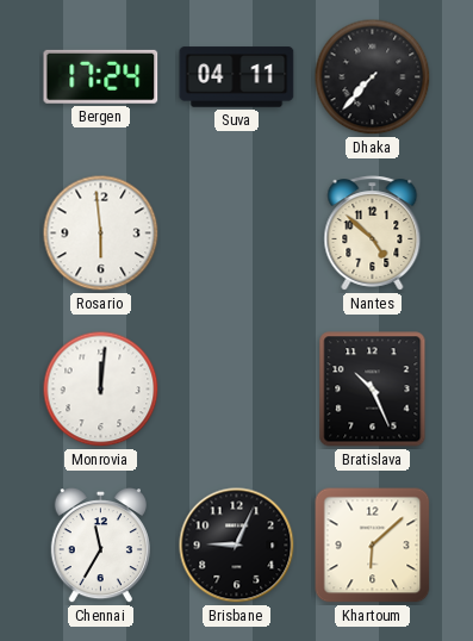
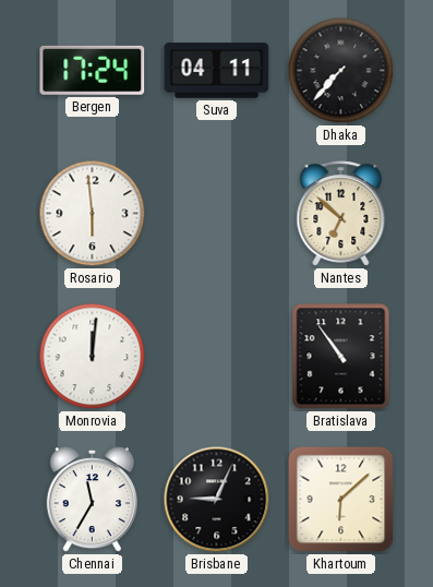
Nantes: 4:52 -> 6:52 (341, 214)
Bratislava: 10:26 -> 10:54 (341, 357)
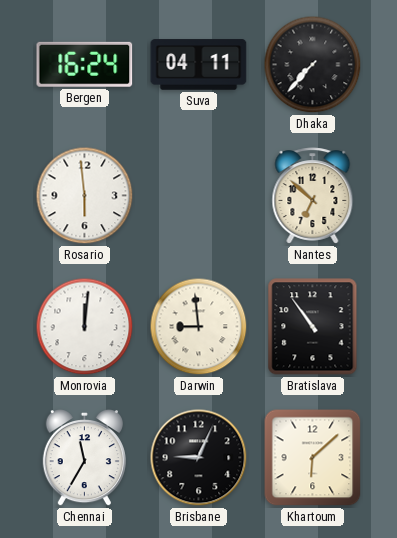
Bergen: 17:24 -> 16:24 (85, 64)
Darwin: none -> 8:59 (199, 327)
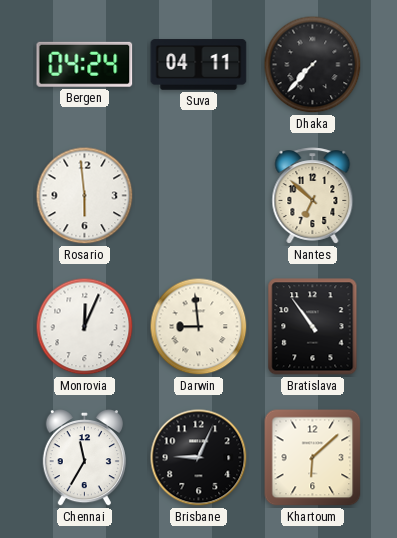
Bergen: 16:24 -> 04:24 (85, 64)
Monrovia: 12:01 -> 12:04 (85, 327)
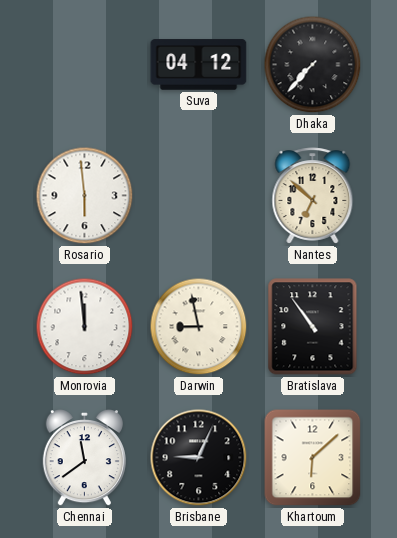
Bergen: 04:24 -> none (85, 64)
Suva: 04:11 -> 04:12 (199, 65)
Monrovia: 12:04 -> 11:59 (85, 327)
Darwin: 8:59 -> 8:58 (199, 327)
Chennai: 11:35 -> 11:39 (84, 458)
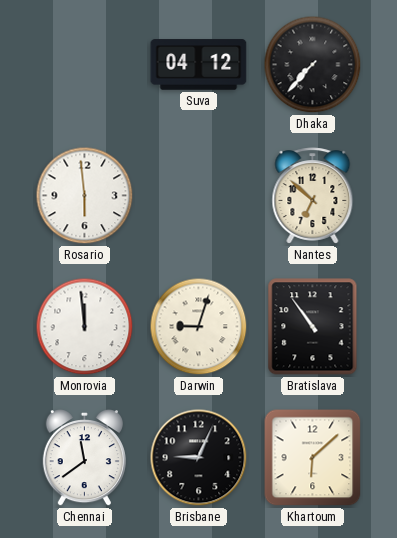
Darwin: 8:58 -> 9:03 (199, 327)
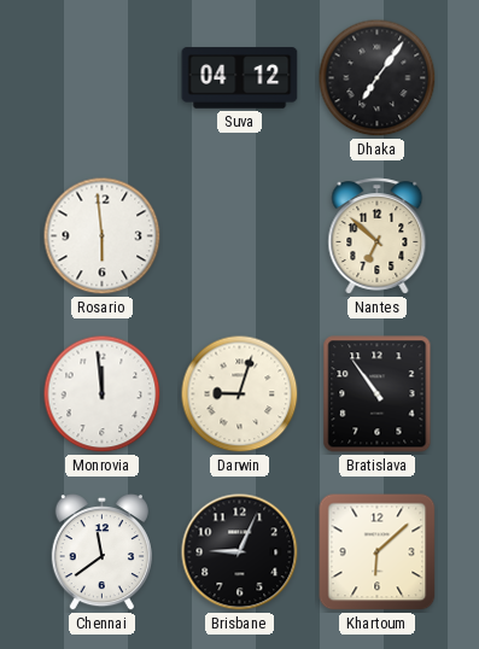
Dhaka: 7:37 -> 7:06 (378, 78)
